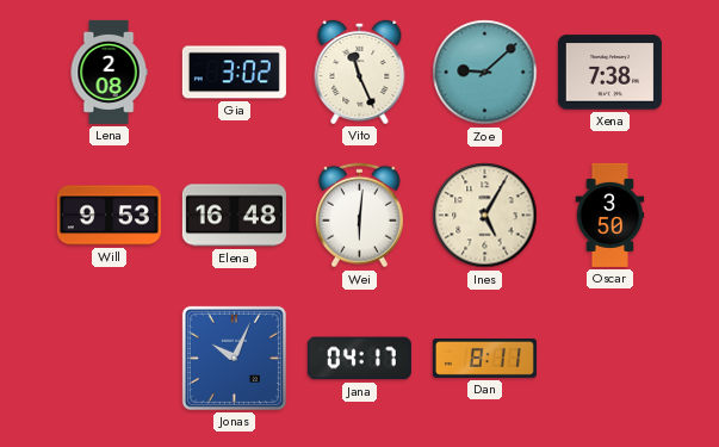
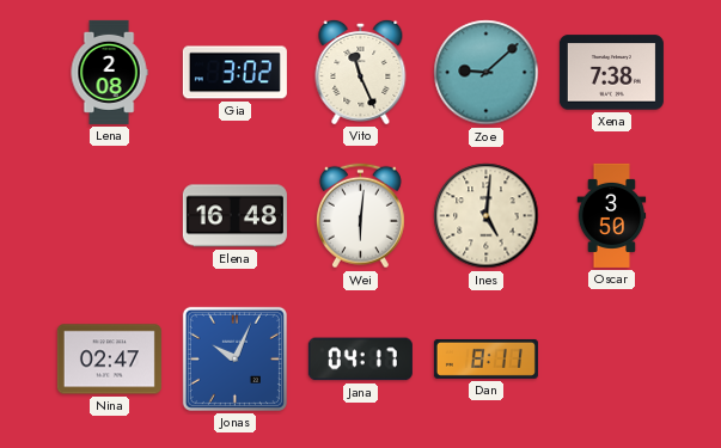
Will: 9:53 -> none (109, 216)
Ines: 5:05 -> 5:01 (487, 216)
Nina: none -> 02:47 (109, 360)
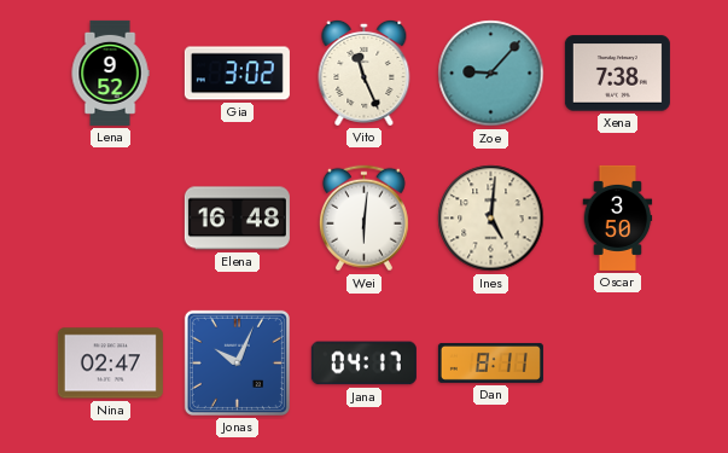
Lena: 2:08 -> 9:52 (110, 72)
Zoe: 9:08 -> 9:07 (491, 74)
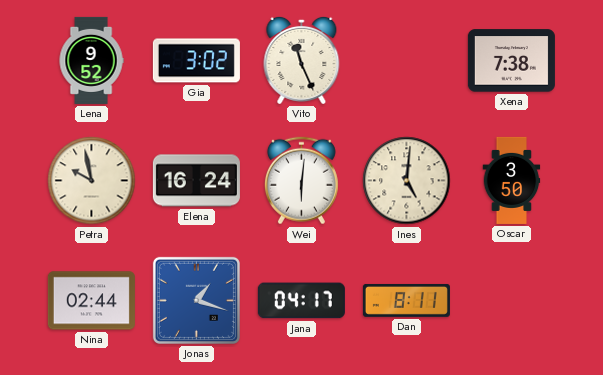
Zoe: 9:07 -> none (491, 74)
Petra: none -> 9:58 (92, 181)
Elena: 16:48 -> 16:24 (196, 181)
Nina: 02:47 -> 02:44 (91, 301)
Jonas: 10:04 -> 1:18 (196, 300)
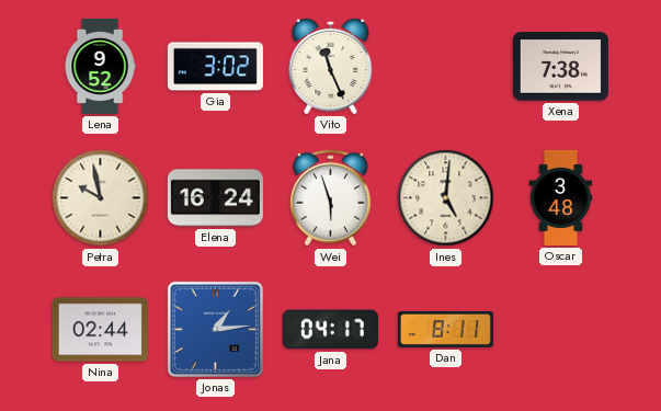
Wei: 6:01 -> 5:57 (330, 198)
Oscar: 3:50 -> 3:48 (561, 197)
Jonas: 1:18 -> 1:14 (215, 329)
